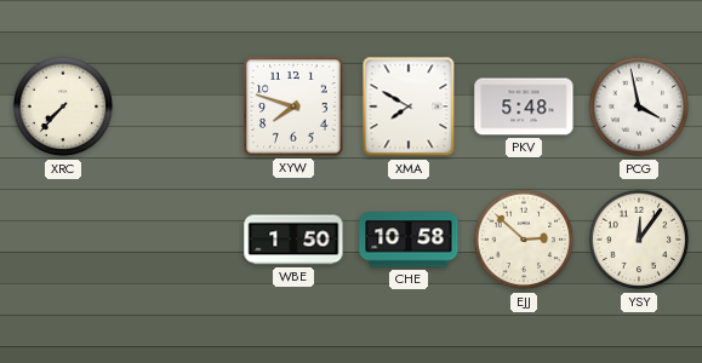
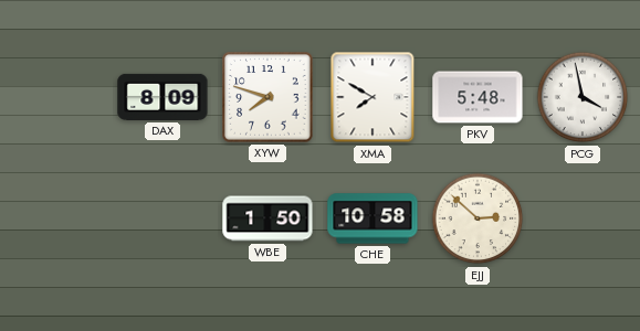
XRC: 7:37 -> none (63, 106)
DAX: none -> 8:09 (162, 97)
YSY: 12:06 -> none (639, 240)
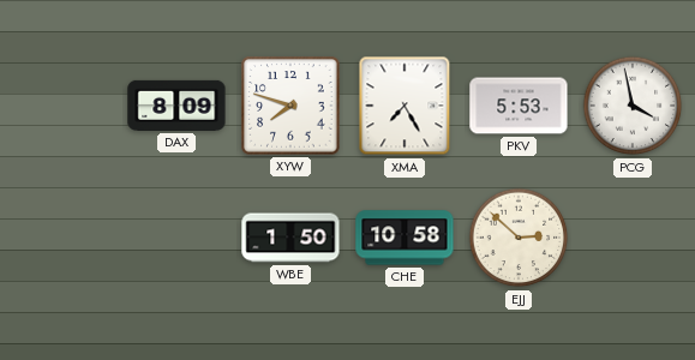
XMA: 7:50 -> 7:25 (405, 106)
PKV: 5:48 -> 5:53 (519, 106)
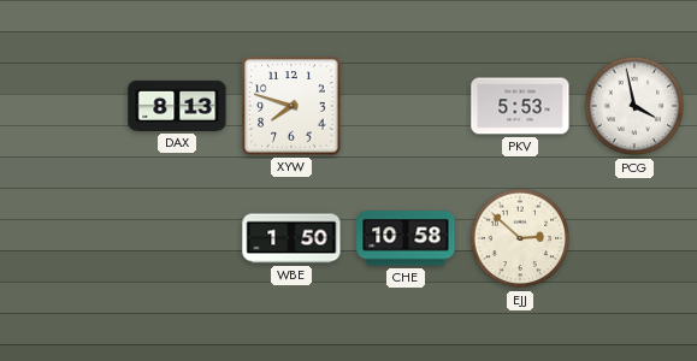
DAX: 8:09 -> 8:13 (177, 106)
XMA: 7:25 -> none (405, 106)
